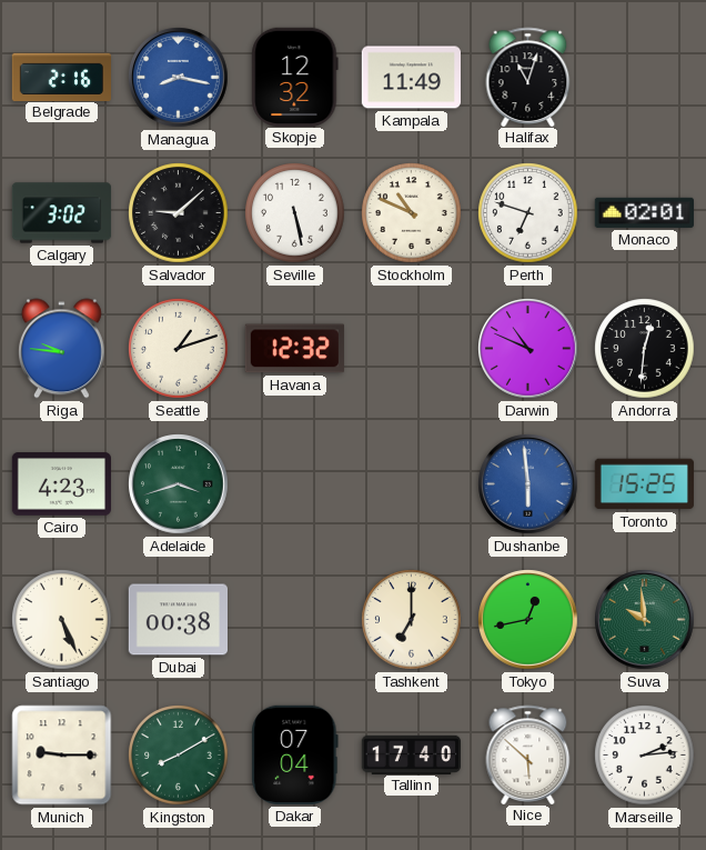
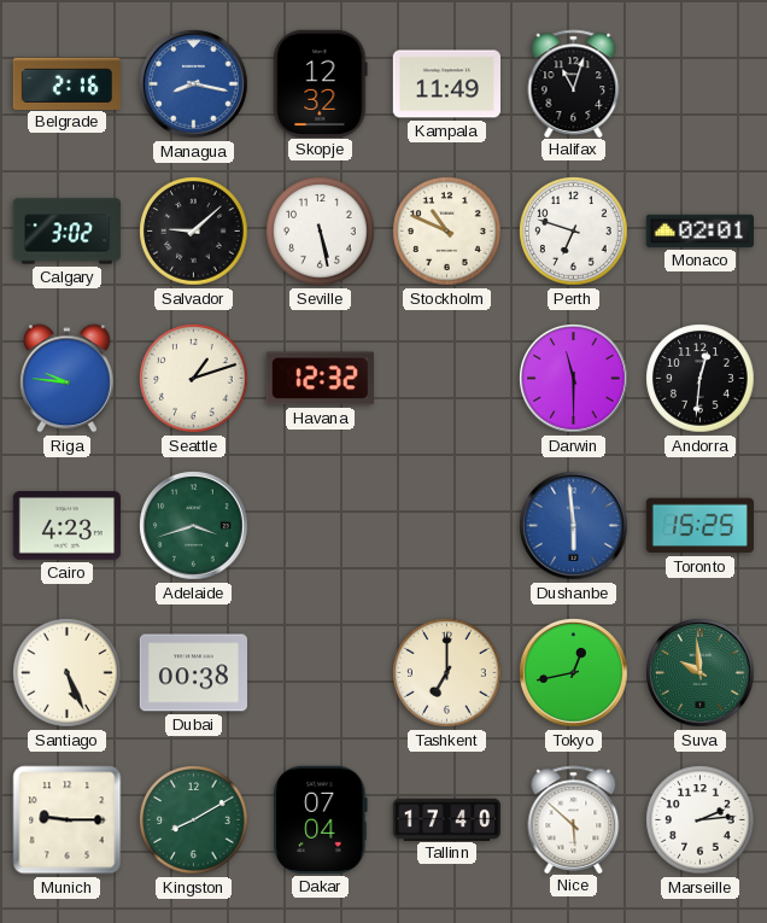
Darwin: 10:49 -> 11:30 (574, 379)
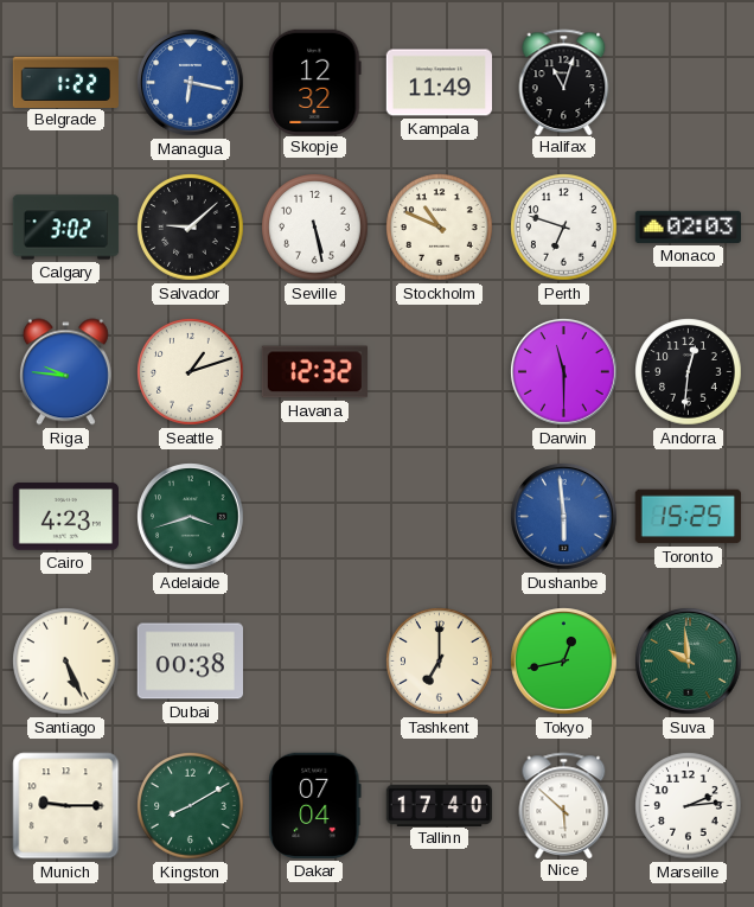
Belgrade: 2:16 -> 1:22 (65, 82)
Managua: 8:17 -> 6:17 (191, 83)
Monaco: 02:01 -> 02:03 (688, 226)
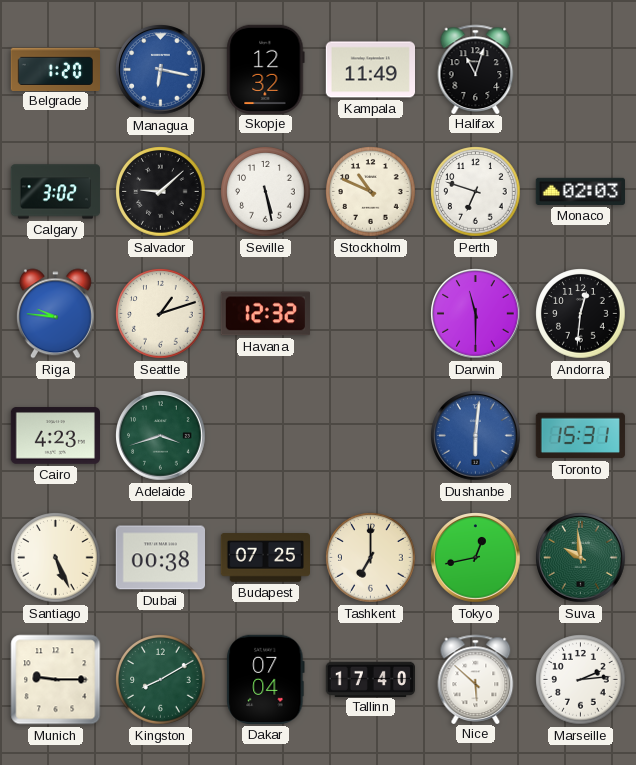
Belgrade: 1:22 -> 1:20 (55, 69)
Dushanbe: 5:59 -> 6:01 (476, 436)
Toronto: 15:25 -> 15:31 (580, 436)
Budapest: none -> 07:25 (265, 558)
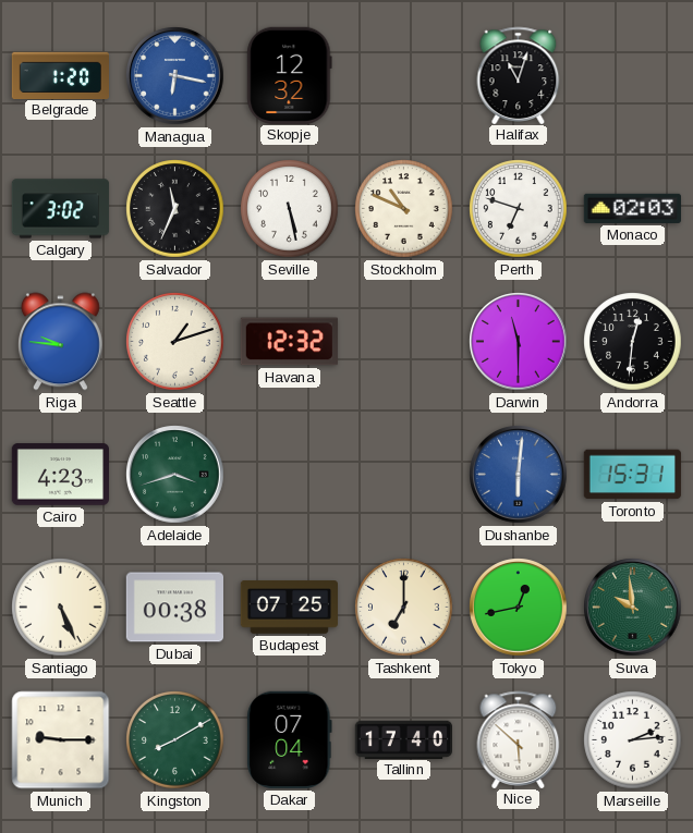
Kampala: 11:49 -> none (370, 70)
Salvador: 9:08 -> 11:34 (175, 209)
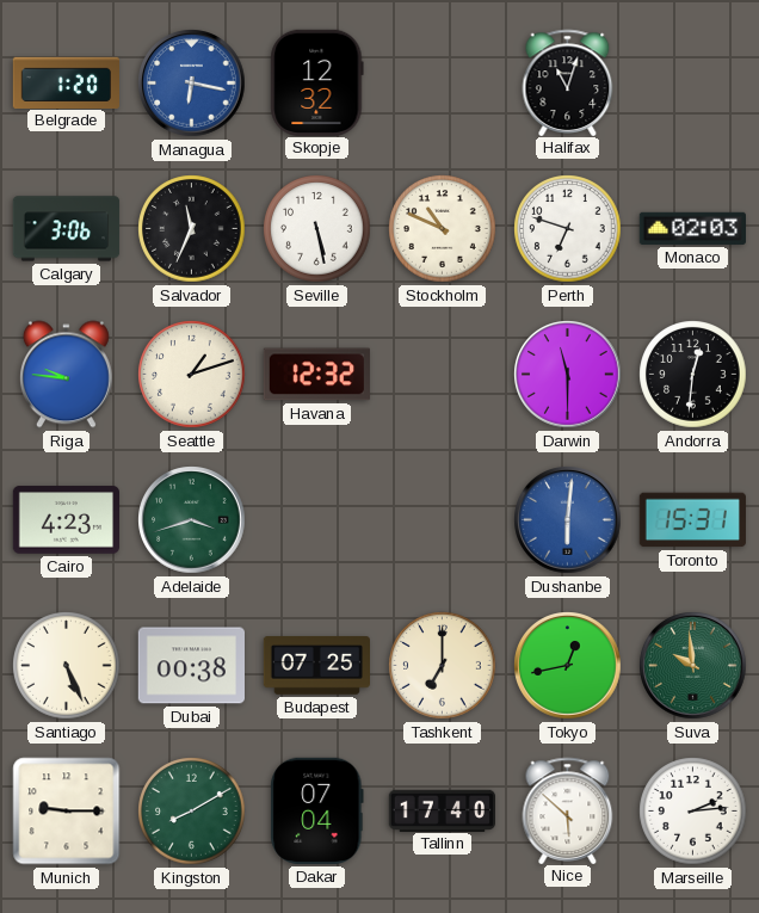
Calgary: 3:02 -> 3:06 (67, 229)
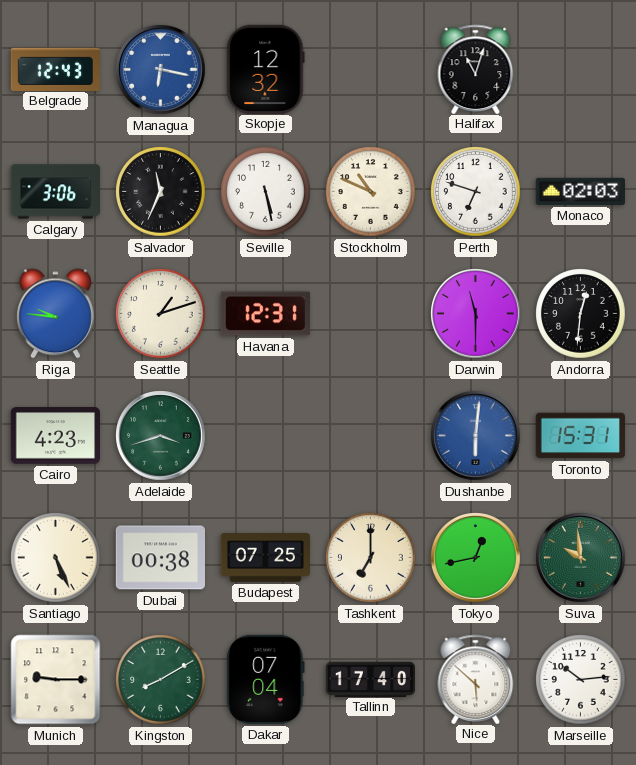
Belgrade: 1:20 -> 12:43 (55, 69)
Havana: 12:32 -> 12:31 (265, 314)
Marseille: 2:14 -> 10:14 (581, 680)
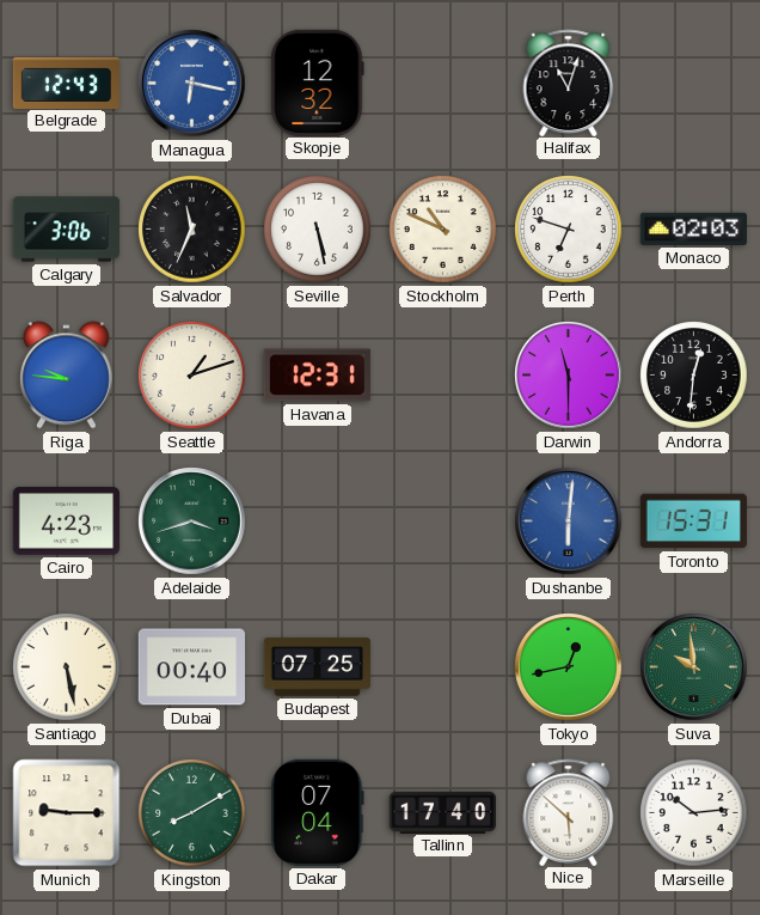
Santiago: 5:26 -> 5:28 (67, 667)
Dubai: 00:38 -> 00:40 (191, 667)
Tashkent: 7:00 -> none (371, 558)
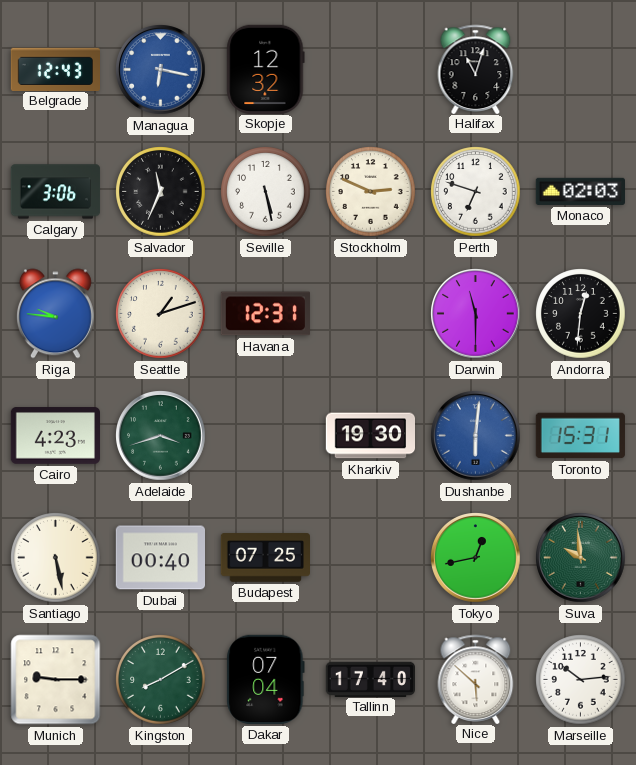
Stockholm: 10:49 -> 2:49 (371, 192)
Kharkiv: none -> 19:30 (370, 436)
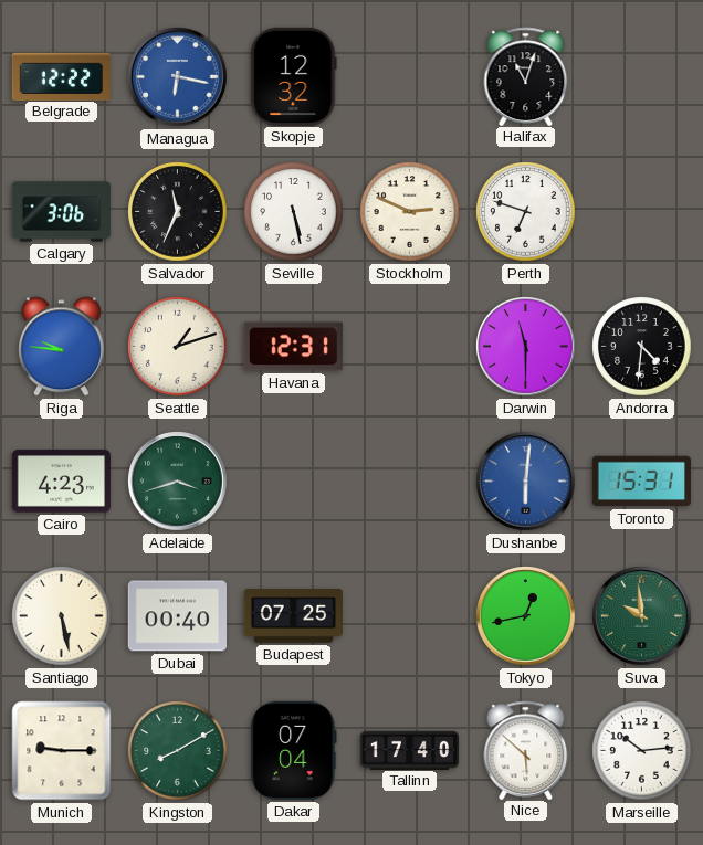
Belgrade: 12:43 -> 12:22 (61, 76)
Monaco: 02:03 -> none (580, 191)
Andorra: 12:31 -> 4:31 (642, 347)
Kharkiv: 19:30 -> none (370, 436)
